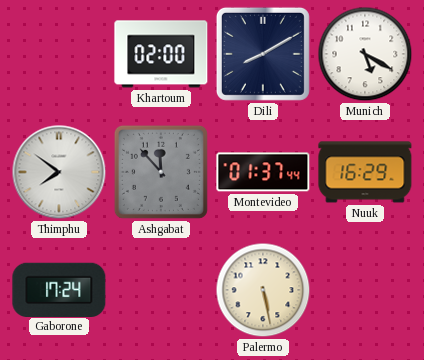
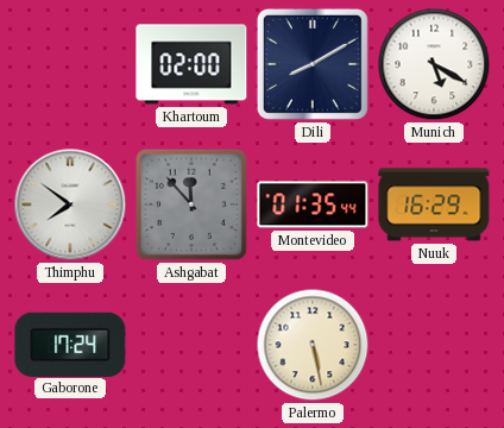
Montevideo: 01:37 -> 01:35 (313, 204)
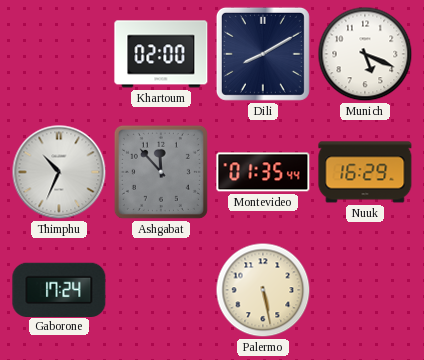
Munich: 5:20 -> 5:19 (365, 54)
Thimphu: 7:51 -> 10:34 (59, 172)
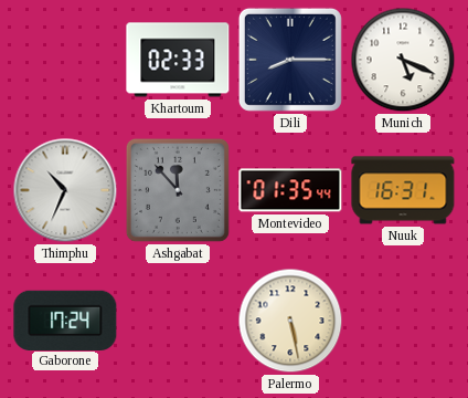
Khartoum: 02:00 -> 02:33 (178, 60)
Dili: 8:10 -> 8:15 (290, 60)
Nuuk: 16:29 -> 16:31 (403, 190)
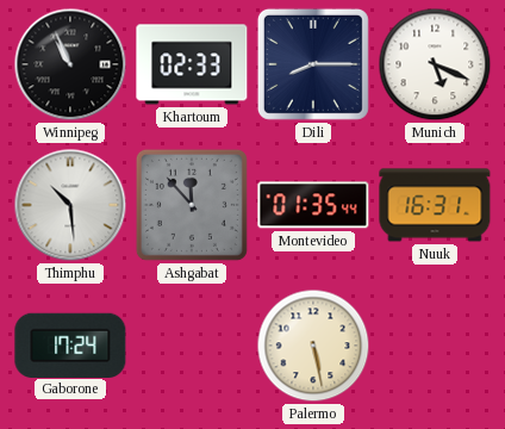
Winnipeg: none -> 10:56 (70, 64)
Thimphu: 10:34 -> 10:29 (70, 205)
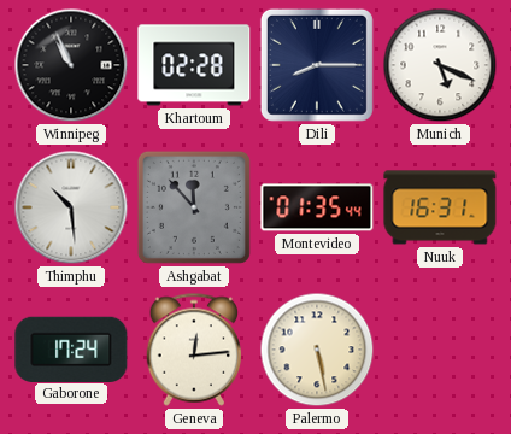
Khartoum: 02:33 -> 02:28 (194, 65)
Geneva: none -> 12:14 (194, 350)
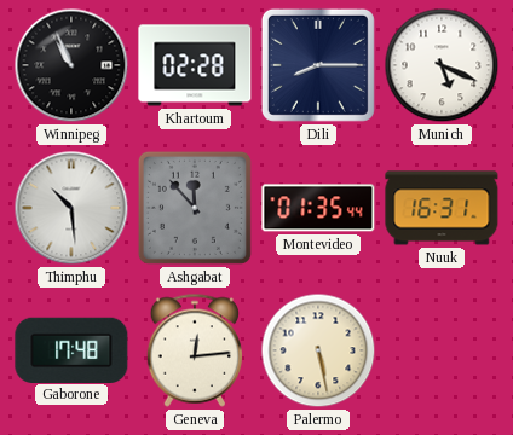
Gaborone: 17:24 -> 17:48 (71, 349)
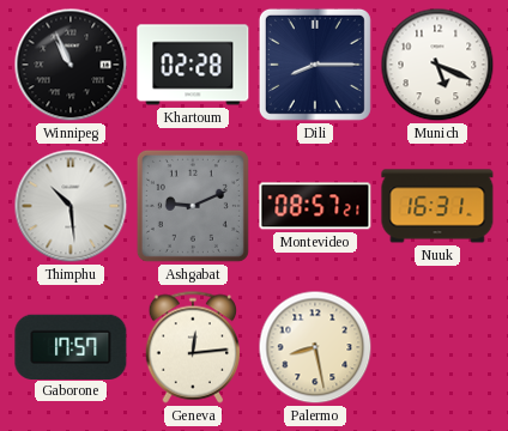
Ashgabat: 11:53 -> 9:11 (193, 206)
Montevideo: 01:35 -> 08:57 (315, 206)
Gaborone: 17:48 -> 17:57 (71, 346)
Palermo: 5:28 -> 8:28 (315, 347)
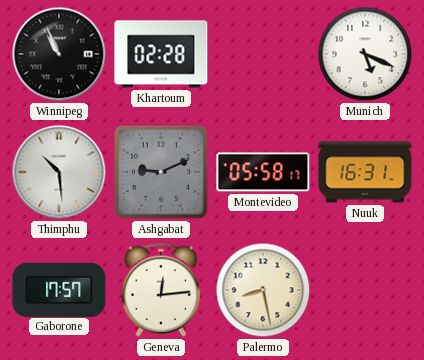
Dili: 8:15 -> none (315, 65)
Montevideo: 08:57 -> 05:58 (263, 172)
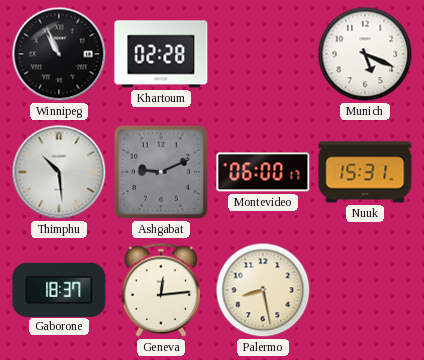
Montevideo: 05:58 -> 06:00 (263, 172)
Nuuk: 16:31 -> 15:31 (365, 172)
Gaborone: 17:57 -> 18:37 (59, 289)
